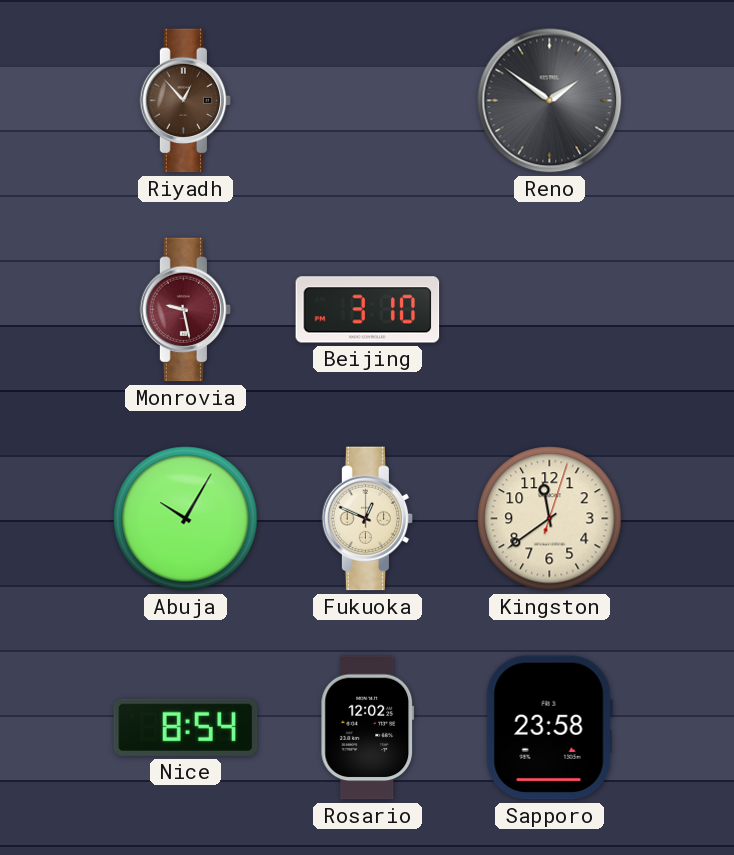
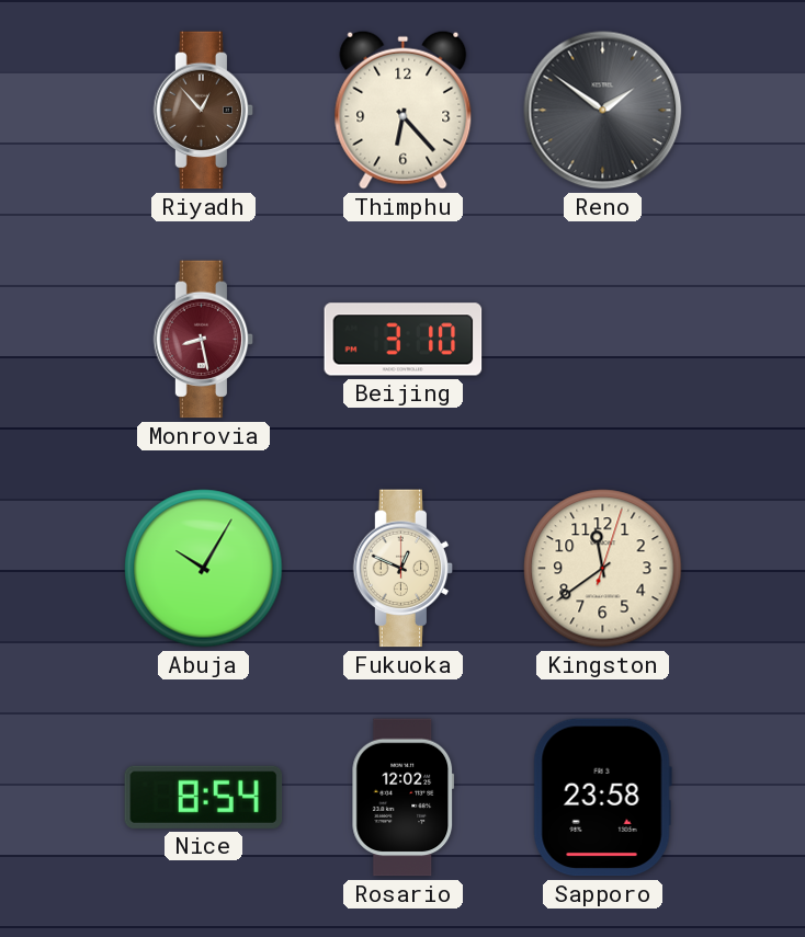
Thimphu: none -> 6:23 (404, 110)
Monrovia: 9:28 -> 8:28 (204, 340)
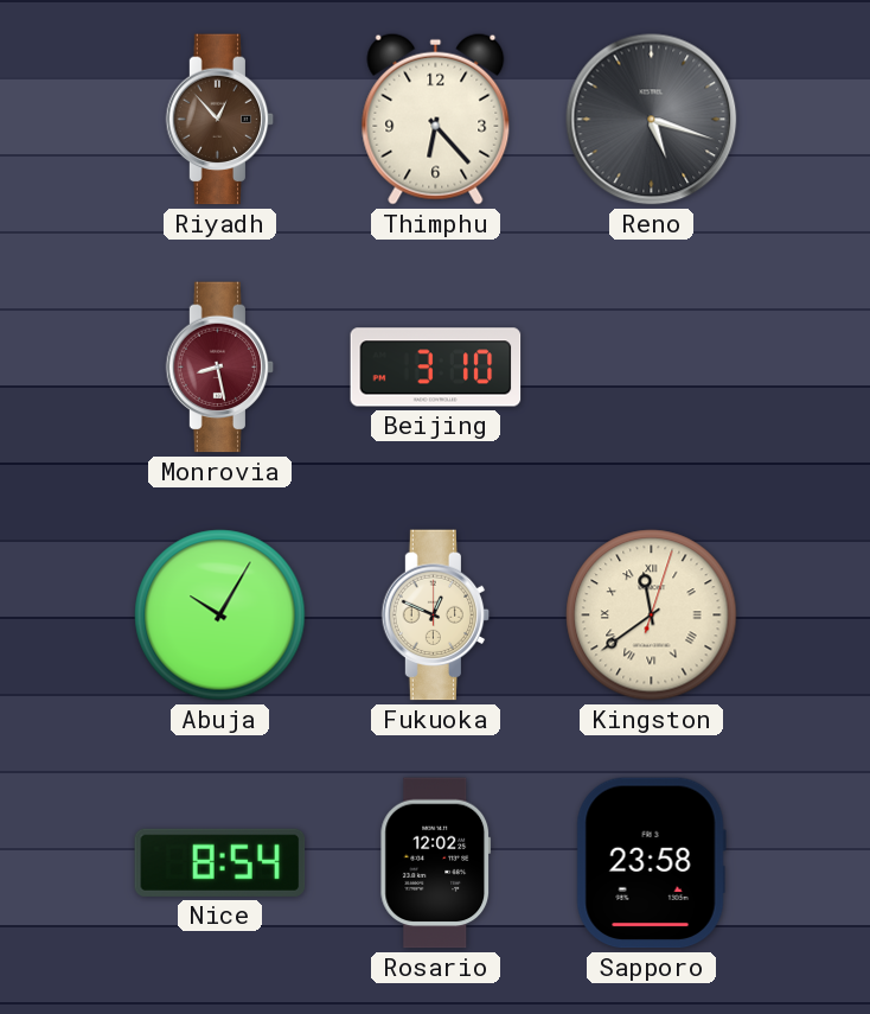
Reno: 1:51 -> 5:18 (652, 120)
Kingston numerals: Arabic -> Roman (652, 616)
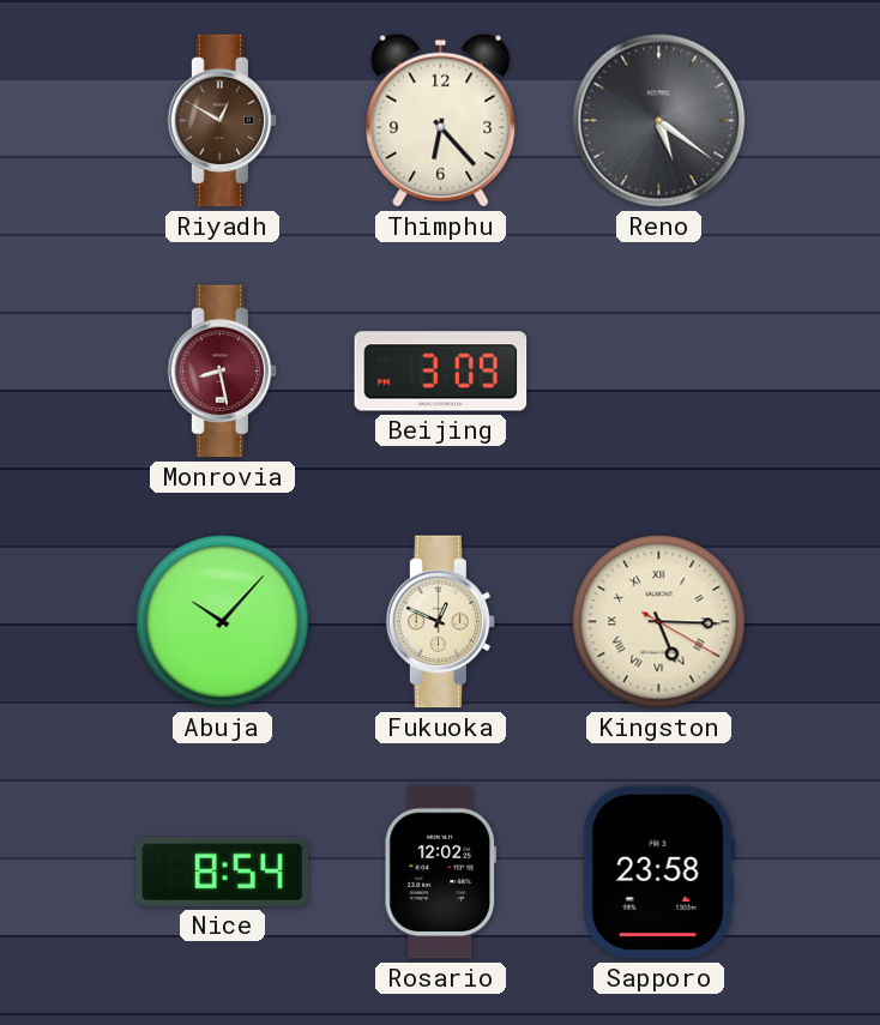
Riyadh: 12:53 -> 12:50 (223, 121)
Reno: 5:18 -> 5:21 (659, 121)
Beijing: 3:10 -> 3:09 (441, 372)
Abuja: 10:05 -> 10:07 (223, 622)
Kingston: 11:39 -> 5:15 (659, 622)
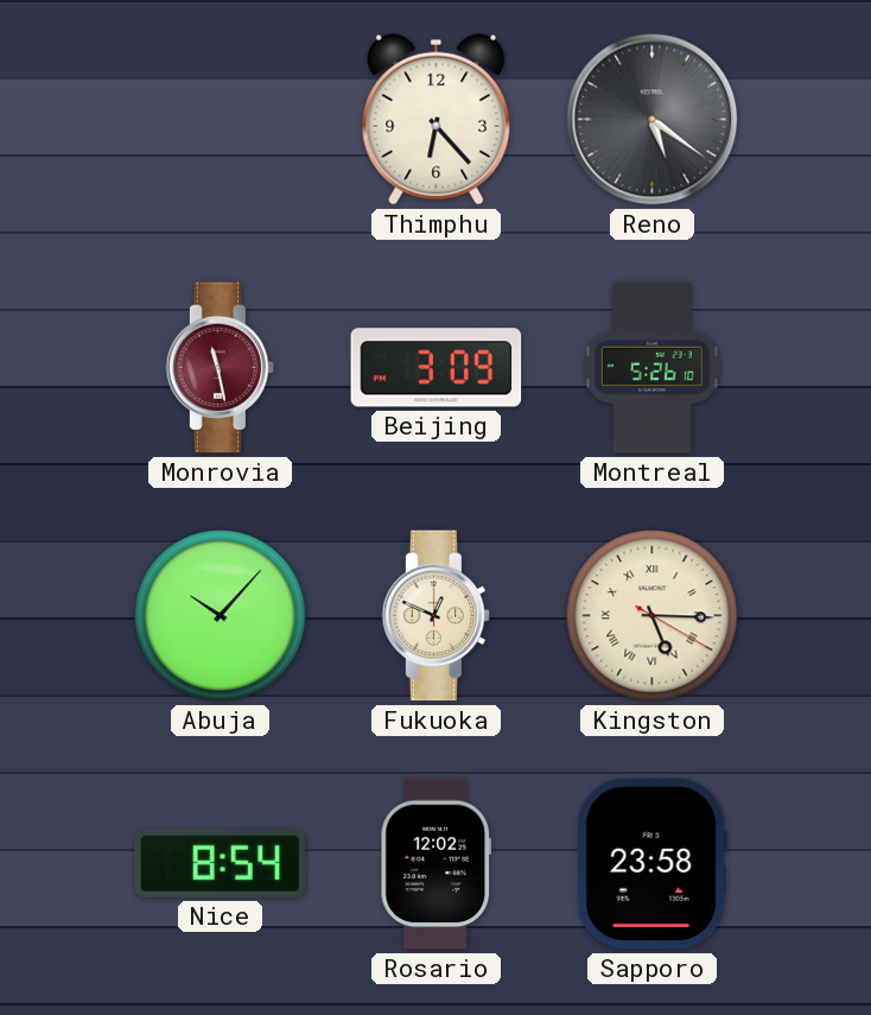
Riyadh: 12:50 -> none (223, 121)
Monrovia: 8:28 -> 11:28 (221, 368)
Montreal: none -> 5:26 (651, 368)
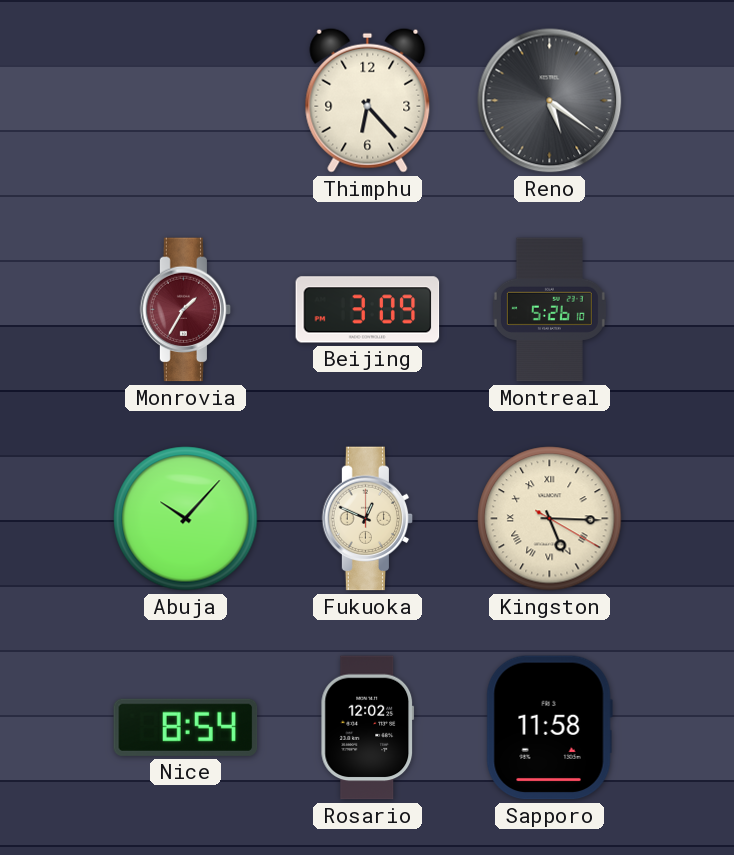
Monrovia: 11:28 -> 1:35 (186, 310)
Sapporo: 23:58 -> 11:58 (549, 728)
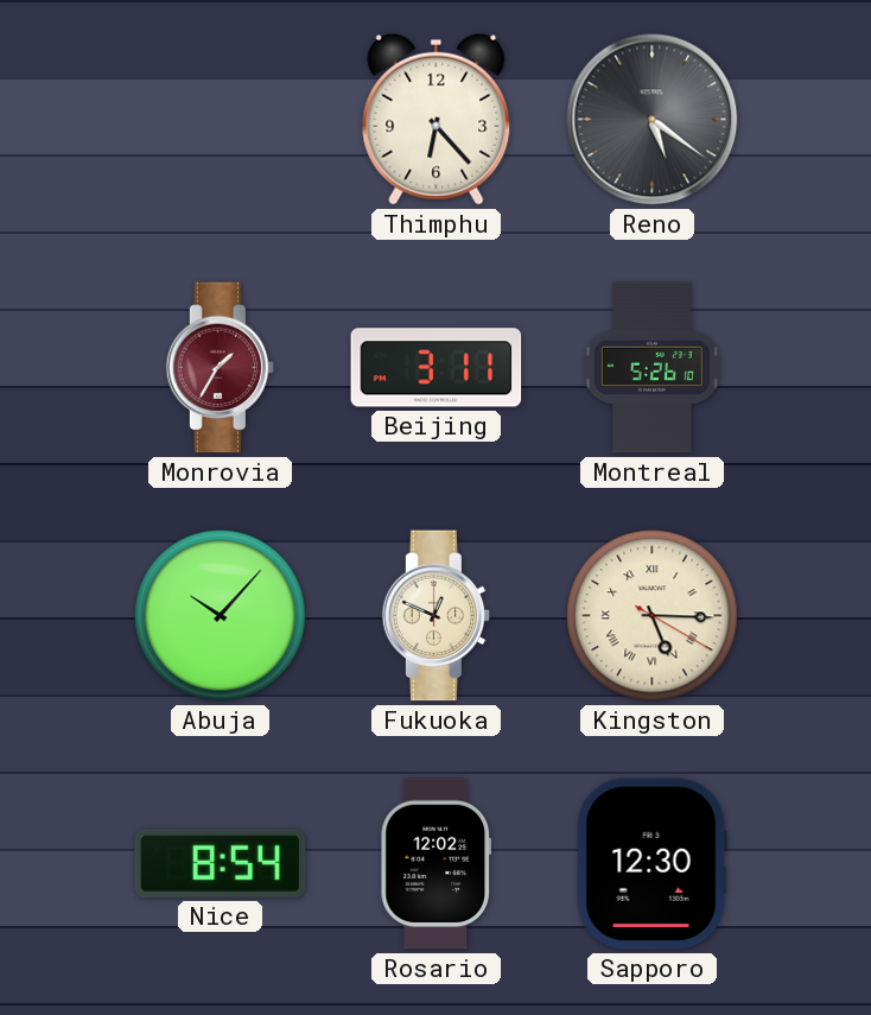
Beijing: 3:09 -> 3:11 (437, 368)
Sapporo: 11:58 -> 12:30 (651, 864)
